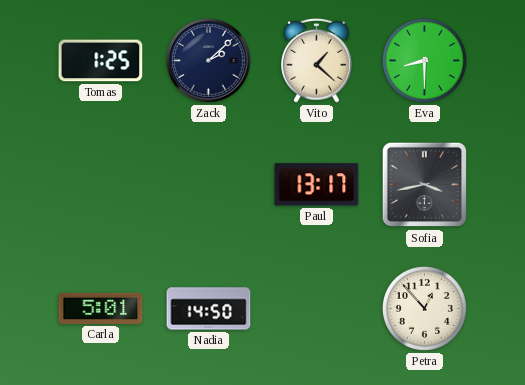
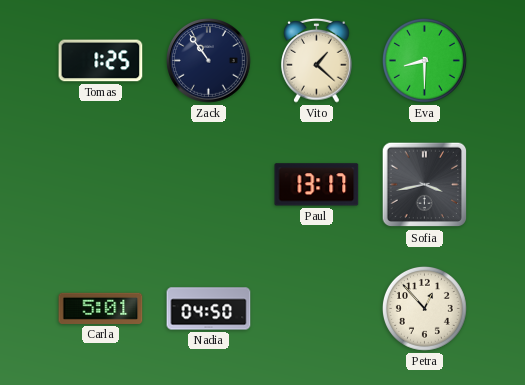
Zack: 2:08 -> 10:54 (209, 61)
Nadia: 14:50 -> 04:50 (209, 309)
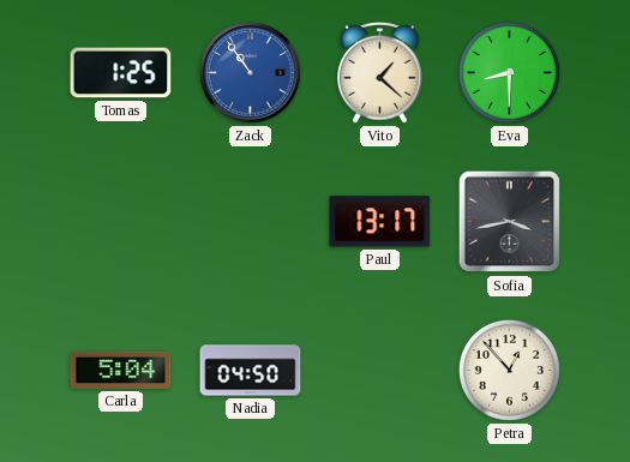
Zack dial: navy -> blue (251, 73)
Carla: 5:01 -> 5:04 (121, 370)
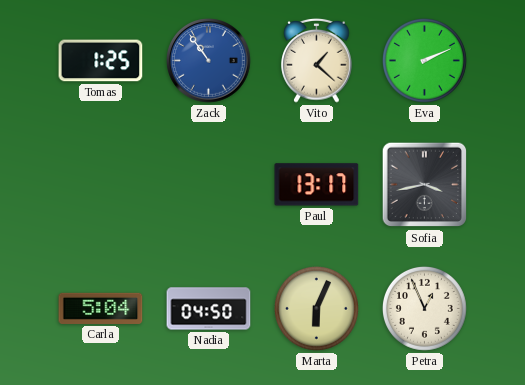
Eva: 8:30 -> 2:11 (424, 60)
Marta: none -> 6:04 (316, 308)
Petra: 12:53 -> 12:56 (424, 308)
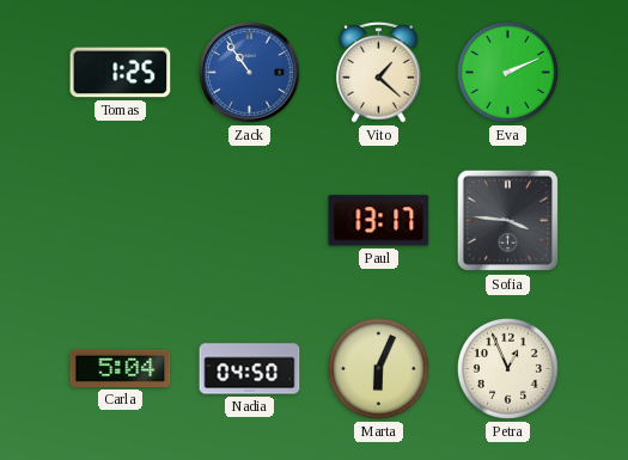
Sofia: 3:43 -> 3:46 (508, 221)
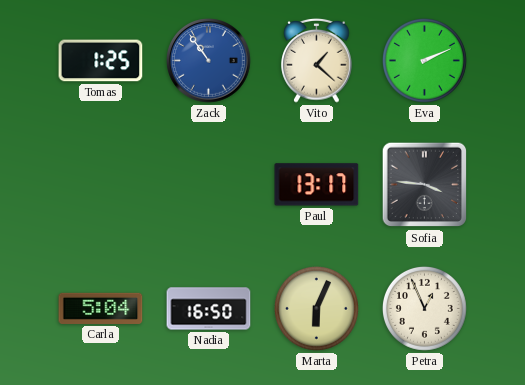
Nadia: 04:50 -> 16:50 (209, 309)
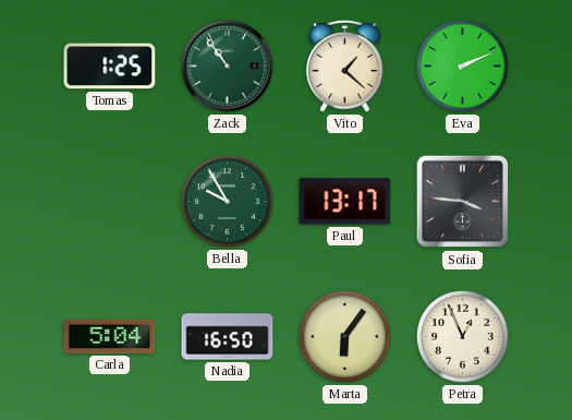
Zack dial: blue -> green (228, 67)
Bella: none -> 9:55 (227, 201)
Marta: 6:04 -> 6:06 (344, 336)
